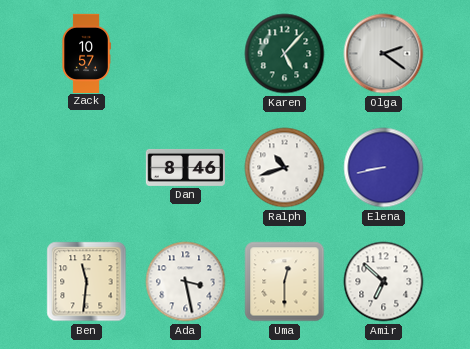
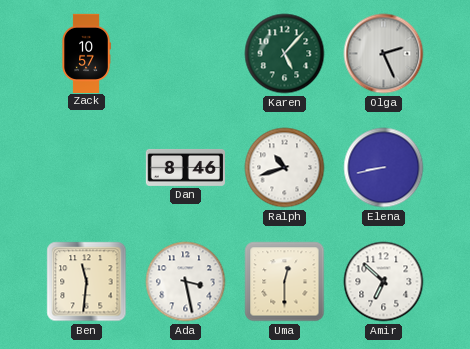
Olga: 2:21 -> 2:26 (384, 54)
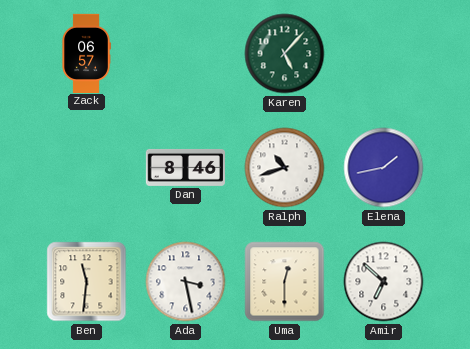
Zack: 10:57 -> 06:57 (86, 53)
Olga: 2:26 -> none (384, 54)
Elena: 8:43 -> 1:43 (384, 168)
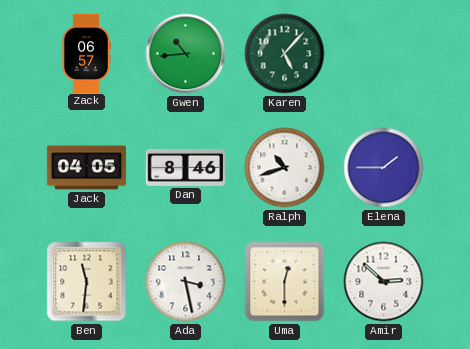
Gwen: none -> 10:44 (186, 54)
Jack: none -> 04:05 (86, 168)
Elena: 1:43 -> 1:45 (384, 168)
Amir: 6:52 -> 2:52 (384, 282)
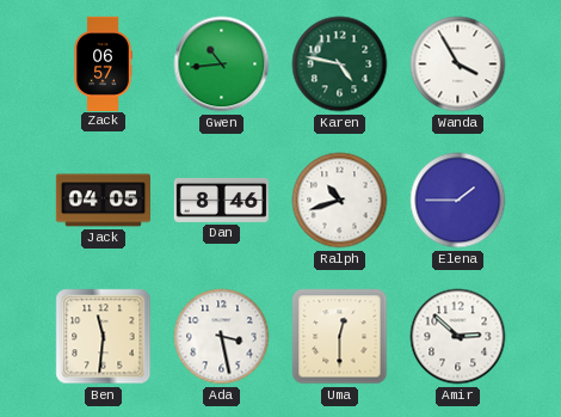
Karen: 5:07 -> 4:47 (340, 65)
Wanda: none -> 3:55 (458, 65)
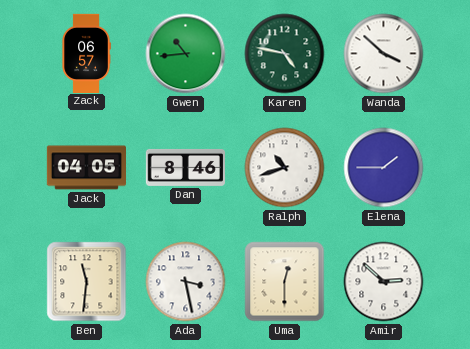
Wanda: 3:55 -> 3:52 (384, 54)
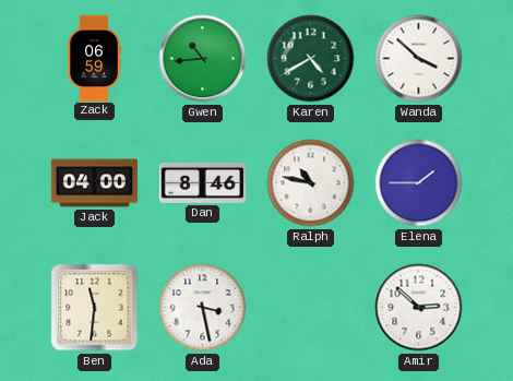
Zack: 06:57 -> 06:59 (94, 58)
Karen: 4:47 -> 4:40 (311, 59)
Jack: 04:05 -> 04:00 (94, 183)
Ralph: 10:42 -> 10:47 (311, 183)
Uma: 12:30 -> none (285, 282)
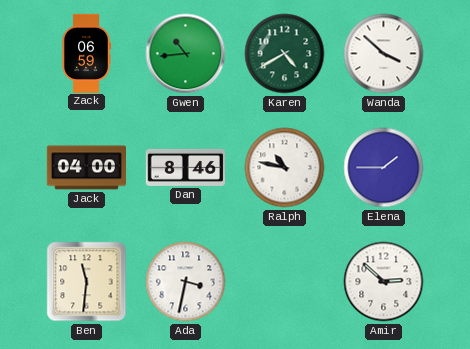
Ada: 3:28 -> 3:32 (186, 282)
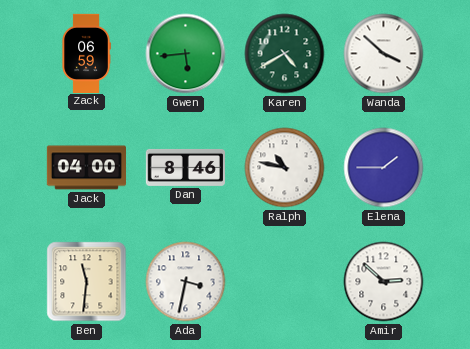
Gwen: 10:44 -> 5:44 (186, 54)
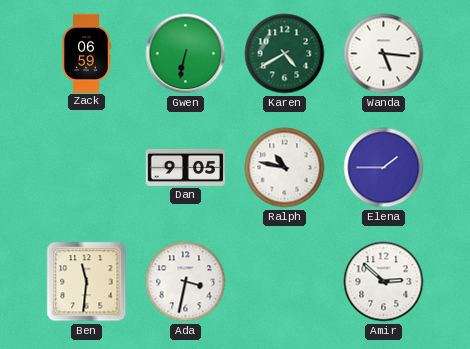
Gwen: 5:44 -> 6:32 (186, 54)
Wanda: 3:52 -> 5:16 (384, 54)
Jack: 04:00 -> none (86, 168)
Dan: 8:46 -> 9:05 (185, 167)
